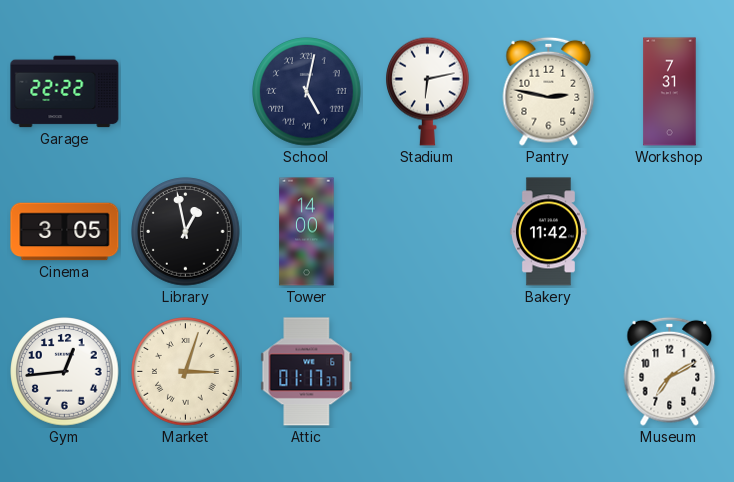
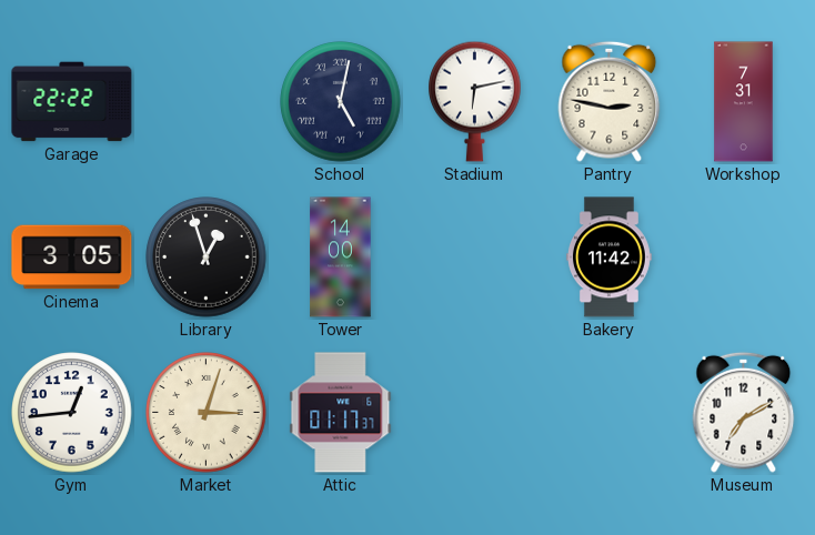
Library: 12:58 -> 12:57 (207, 258)
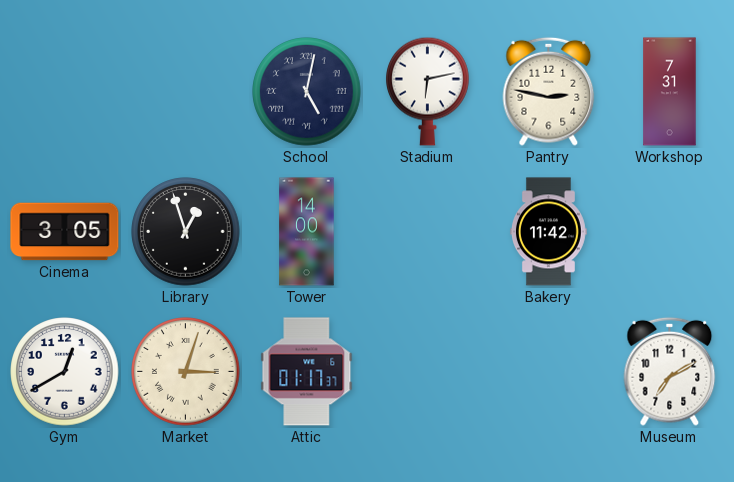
Garage: 22:22 -> none (72, 102)
Gym: 12:44 -> 12:40 (65, 372)
